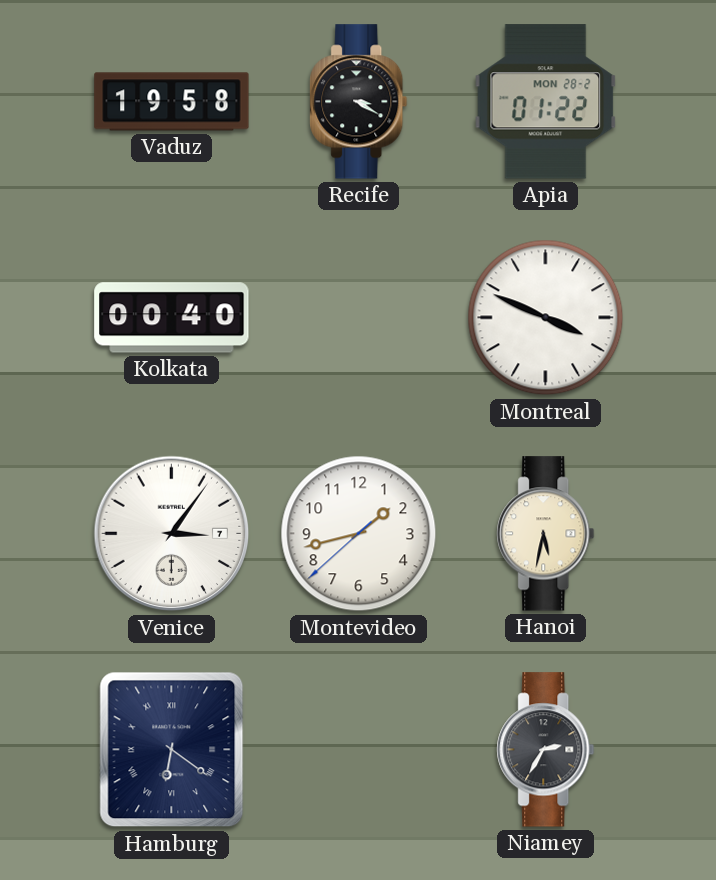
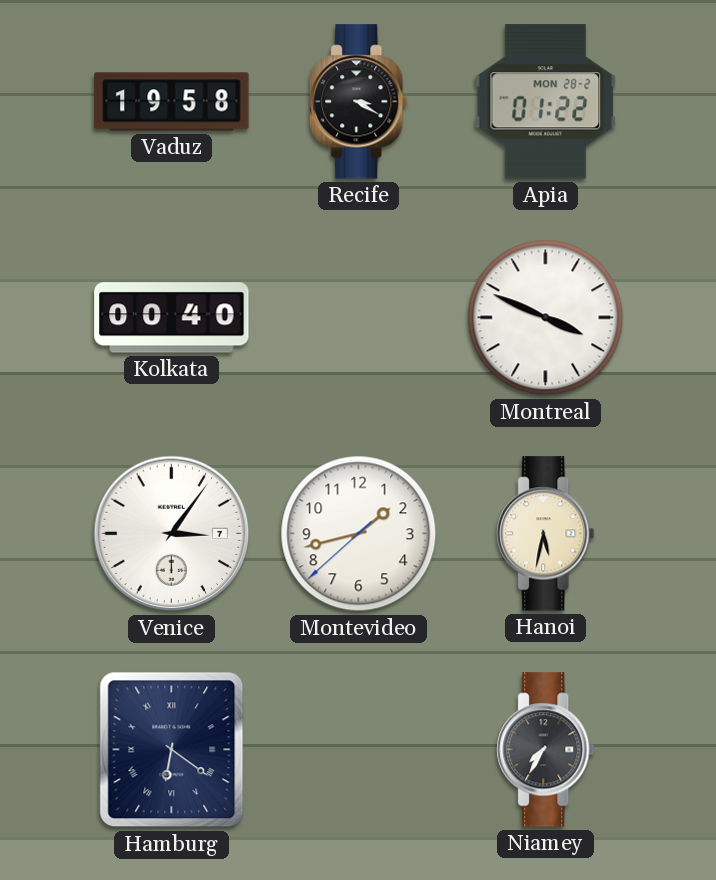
Niamey: 2:35 -> 7:35 (546, 750)
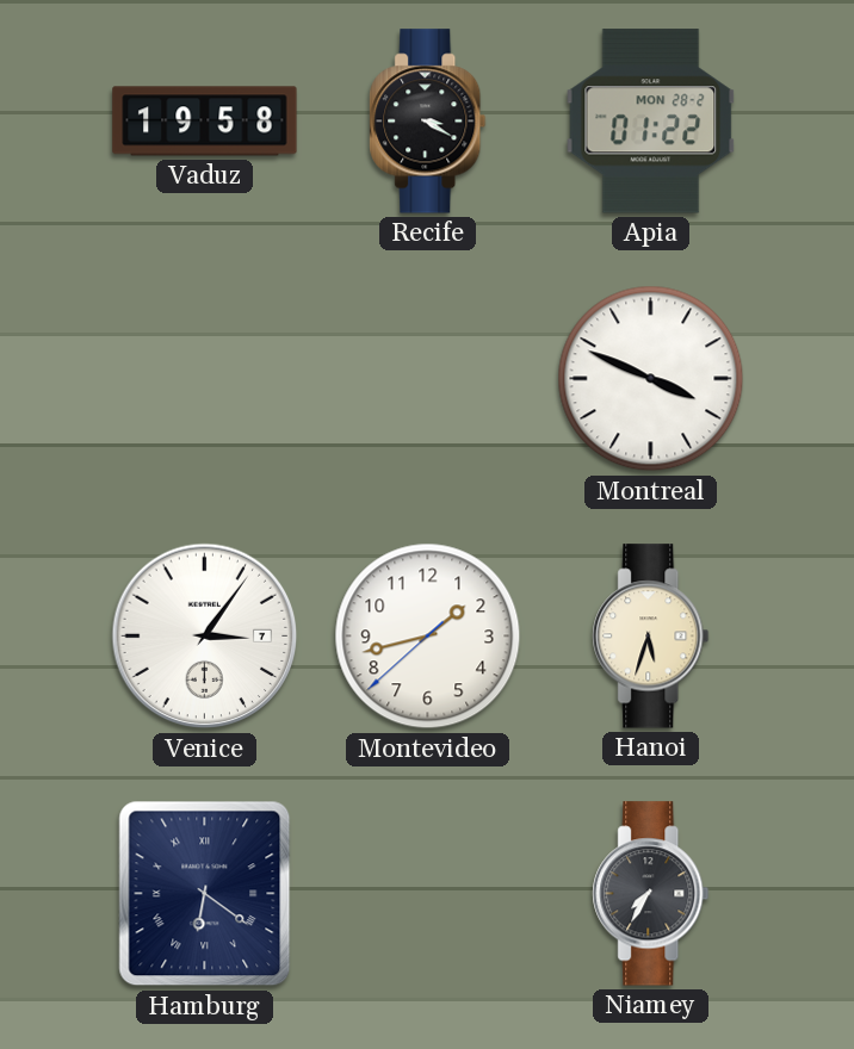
Kolkata: 00:40 -> none (172, 318)
Hanoi: 5:32 -> 5:33 (651, 637)
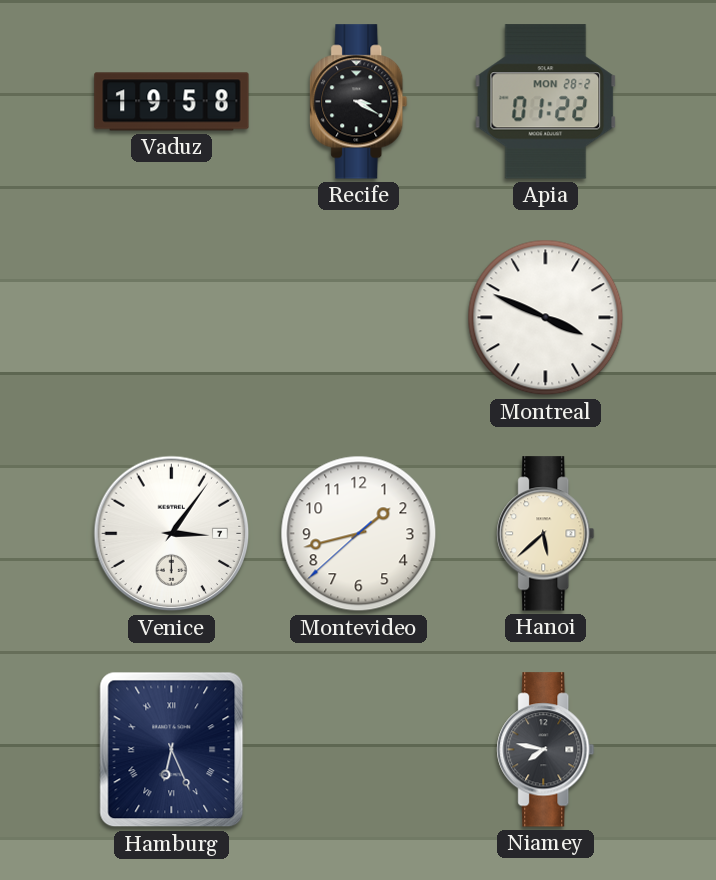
Hanoi: 5:33 -> 5:38 (546, 534)
Hamburg: 6:21 -> 6:26 (172, 750)
Niamey: 7:35 -> 7:47 (546, 750)
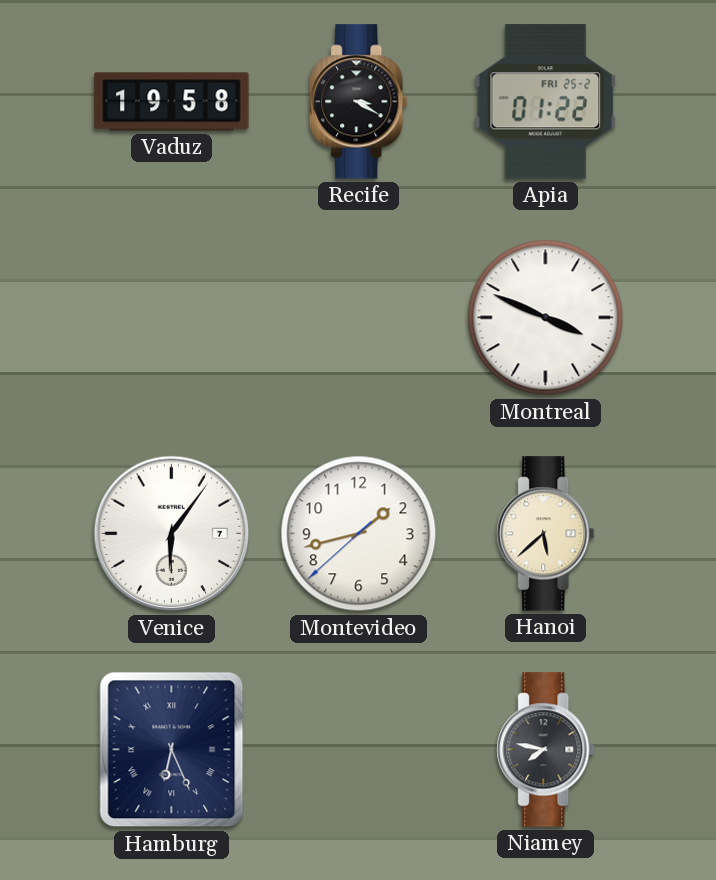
Apia date: MON 28-2 -> FRI 25-2 (546, 102)
Venice: 3:06 -> 6:06 (172, 534)
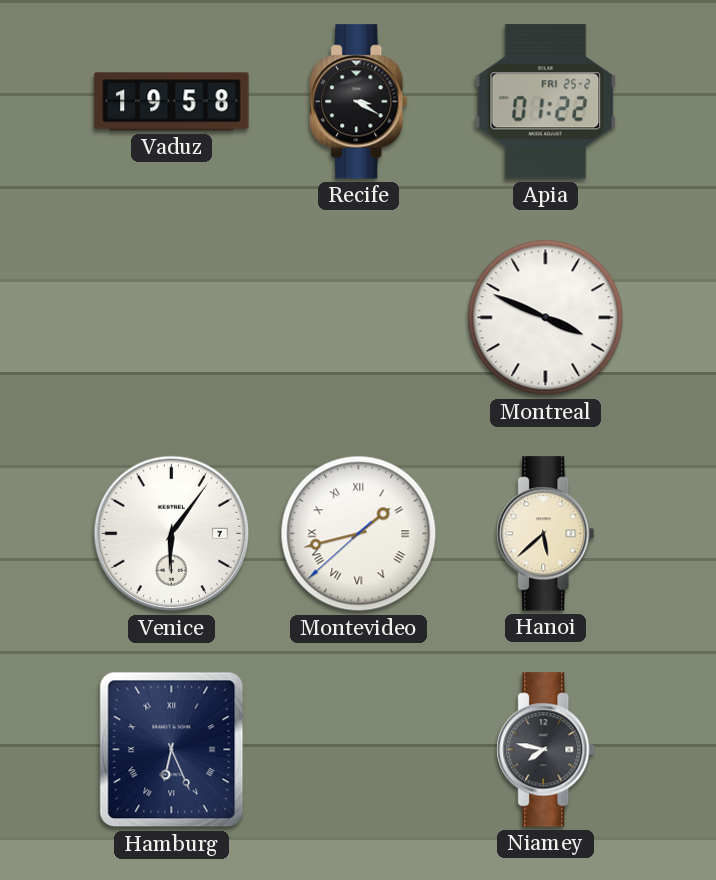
Montevideo numerals: Arabic -> Roman (359, 534)
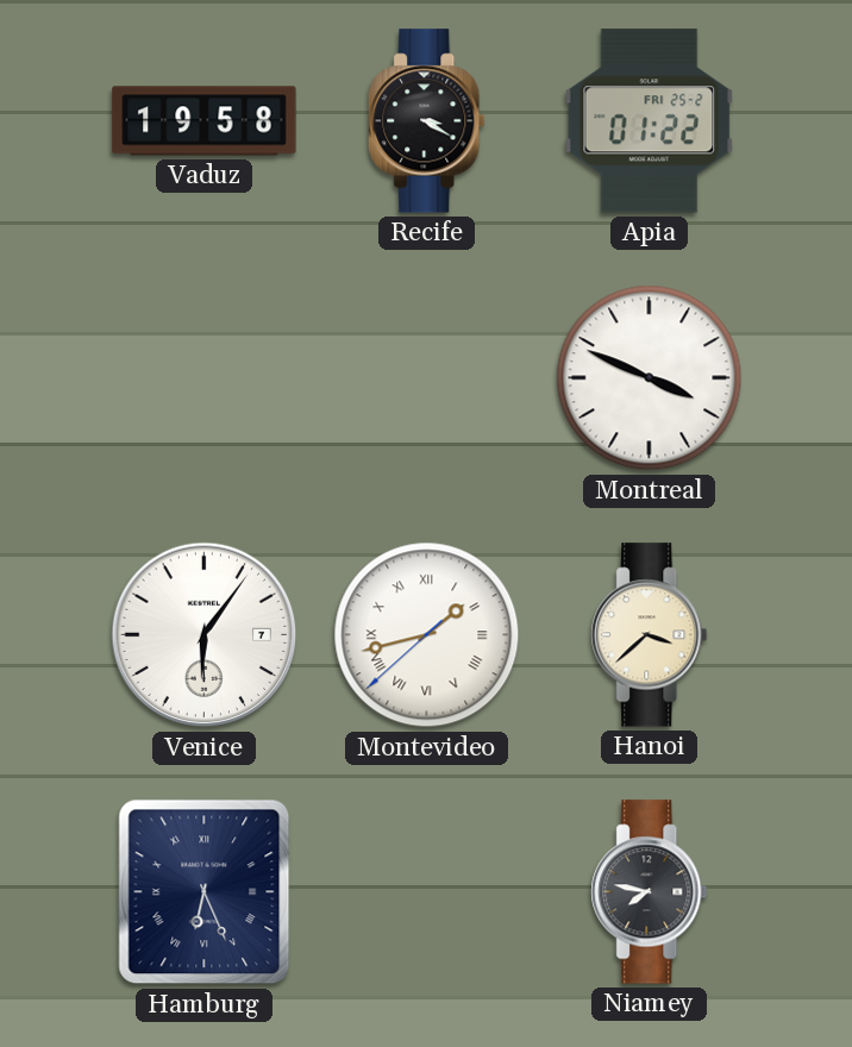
Hanoi: 5:38 -> 3:38 (650, 635)
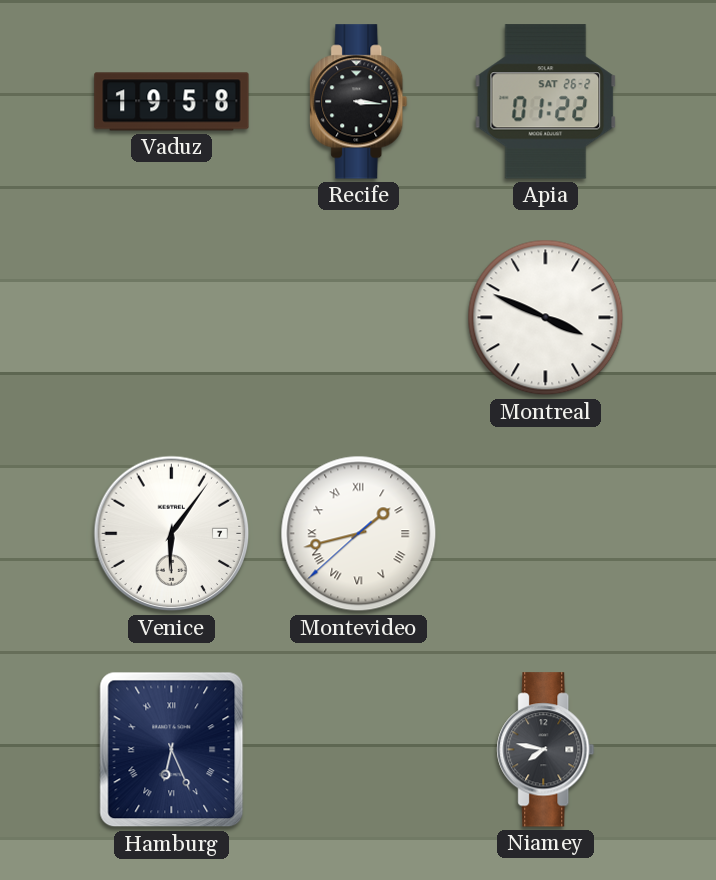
Recife: 3:20 -> 3:16 (359, 102)
Apia date: FRI 25-2 -> SAT 26-2 (546, 102)
Hanoi: 3:38 -> none (650, 635)
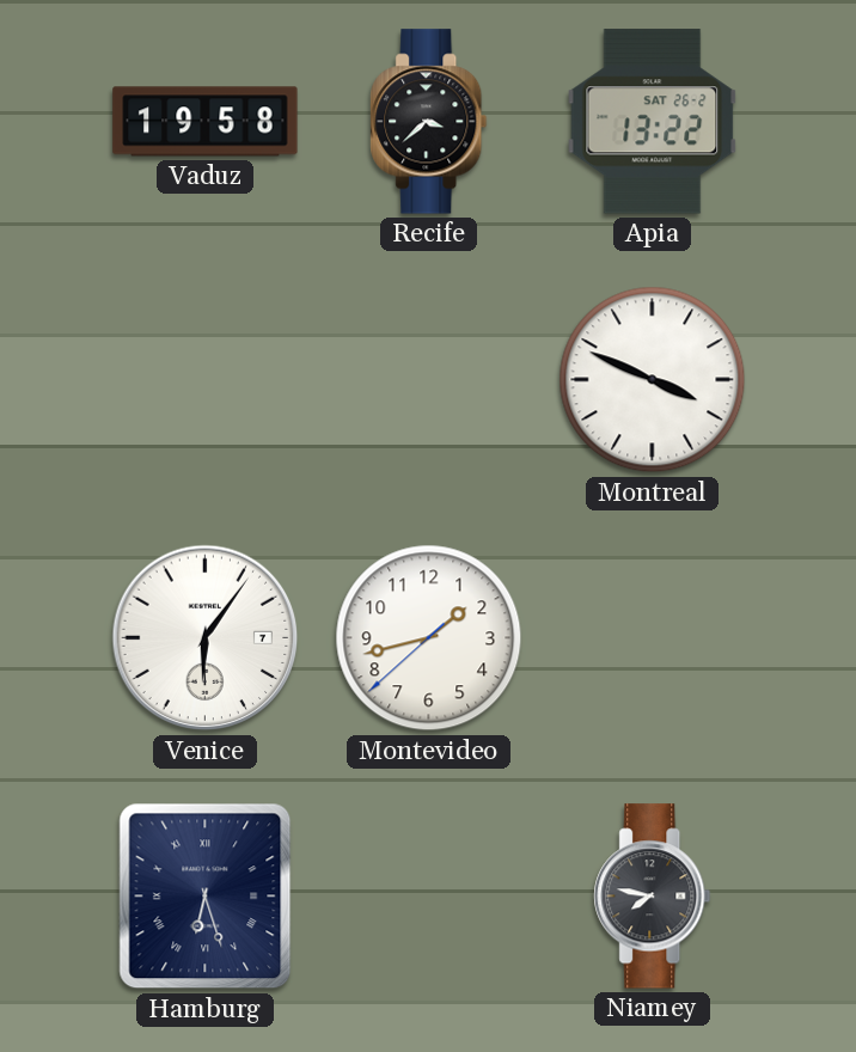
Recife: 3:16 -> 3:38 (429, 122)
Apia: 01:22 -> 13:22 (653, 122)
Montevideo numerals: Roman -> Arabic (429, 638)
Hamburg: 6:26 -> 6:27 (206, 897)
